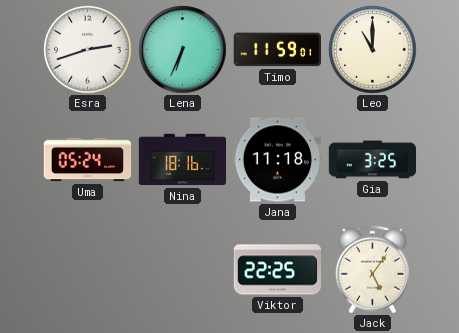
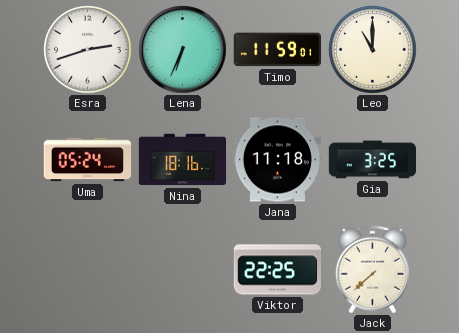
Jack: 5:06 -> 7:38 (372, 270)
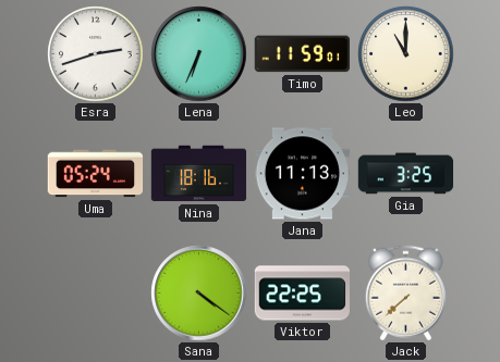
Jana: 11:18 -> 11:13 (303, 174)
Sana: none -> 4:21 (199, 294)
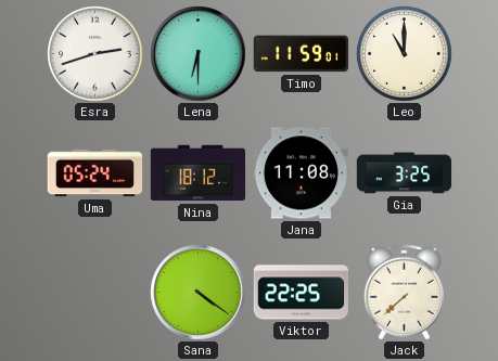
Lena: 6:34 -> 6:30 (199, 54)
Nina: 18:16 -> 18:12 (199, 173)
Jana: 11:13 -> 11:08 (302, 173)
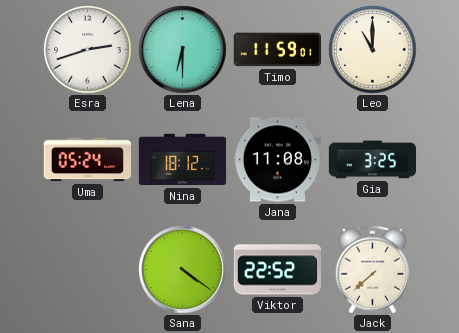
Viktor: 22:25 -> 22:52 (277, 270)
